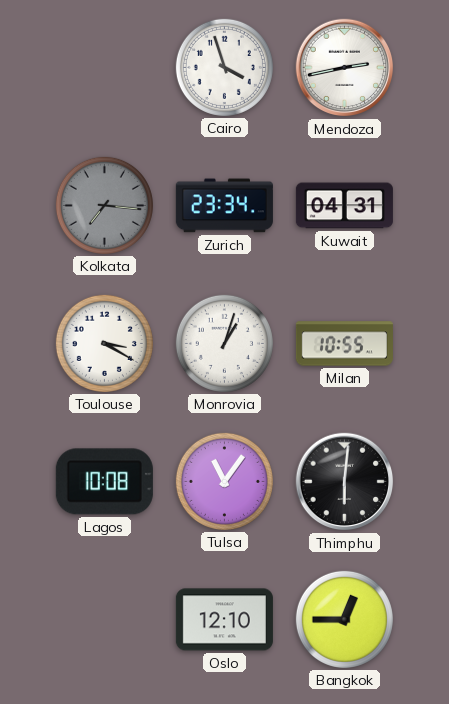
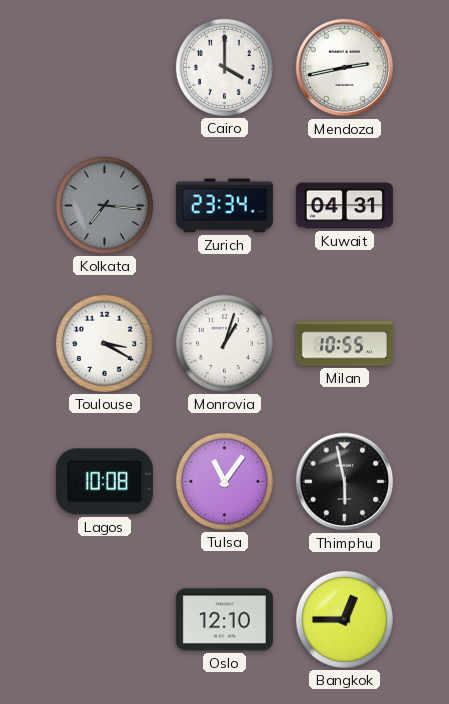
Cairo: 3:57 -> 4:00 (224, 67)
Thimphu: 6:01 -> 5:58 (345, 482)
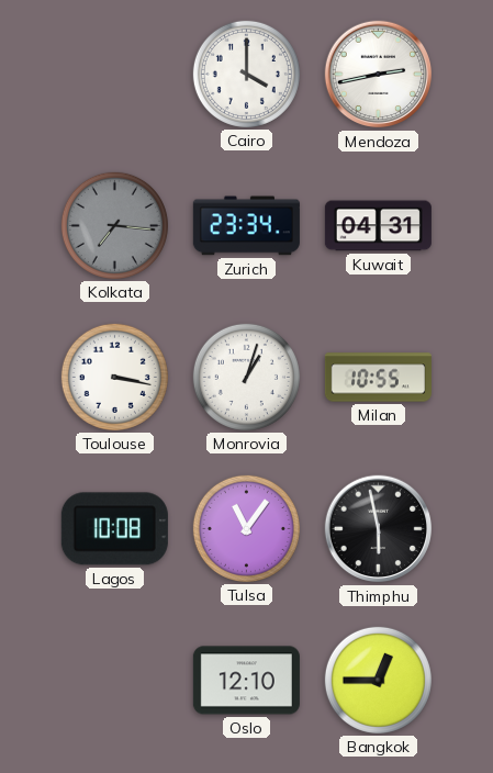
Toulouse: 3:20 -> 3:17 (114, 377)
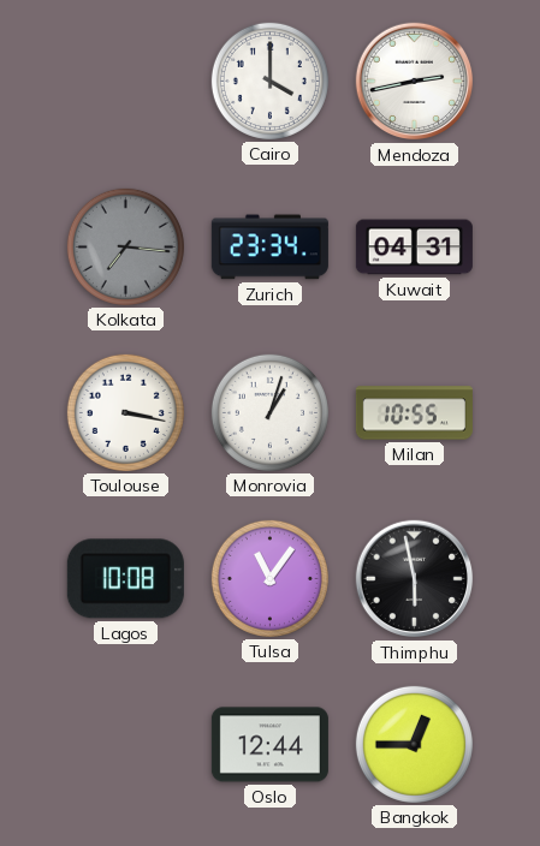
Oslo: 12:10 -> 12:44 (269, 745)
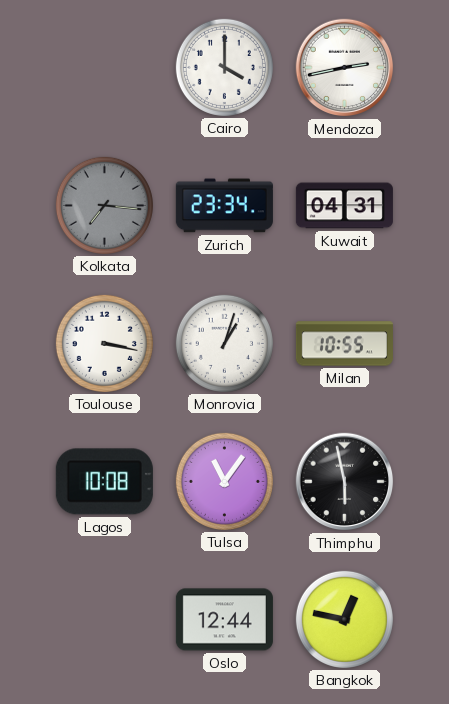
Bangkok: 12:45 -> 12:47 (344, 619)
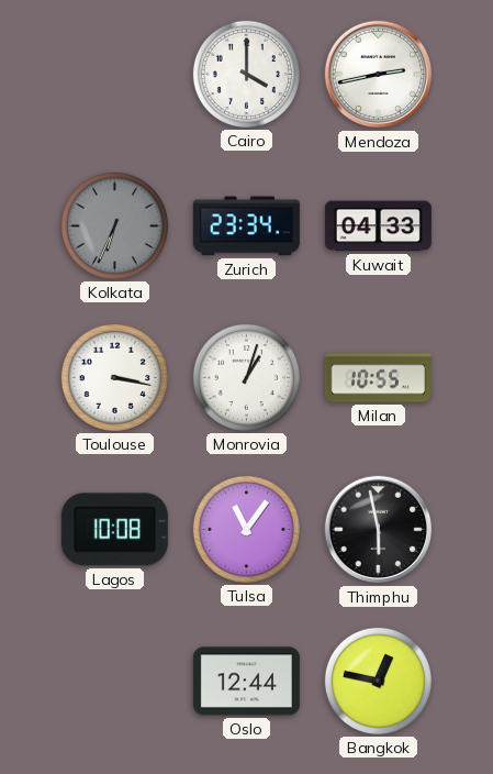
Kolkata: 7:16 -> 6:34 (114, 225)
Kuwait: 04:31 -> 04:33 (378, 226)
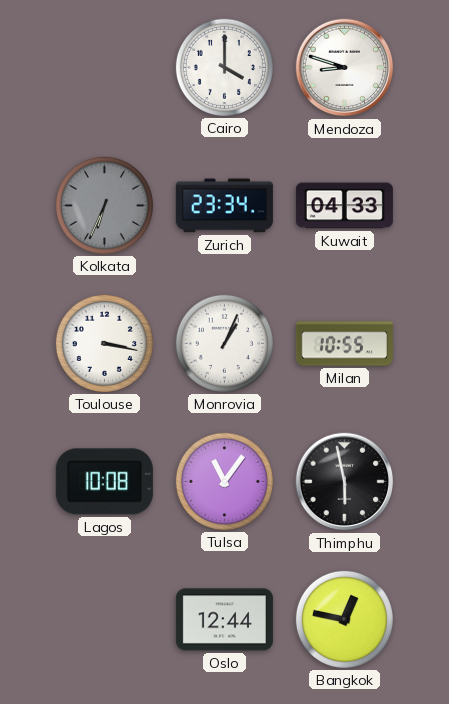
Mendoza: 2:43 -> 8:48 (345, 68)
Monrovia: 1:03 -> 1:04 (224, 343)
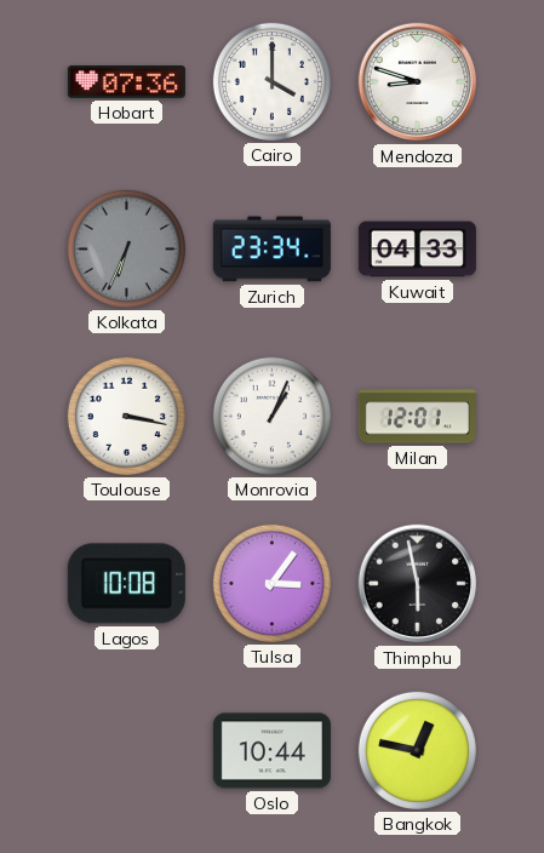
Hobart: none -> 07:36 (126, 82)
Milan: 10:55 -> 12:01 (417, 417)
Tulsa: 11:06 -> 3:06 (271, 583)
Oslo: 12:44 -> 10:44 (271, 751)
